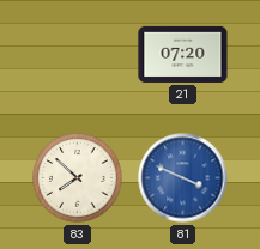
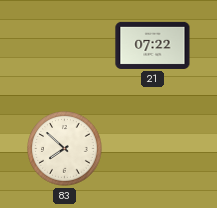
21: 07:20 -> 07:22 (153, 45)
81: 3:49 -> none (183, 178)
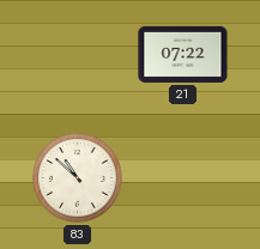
83: 7:52 -> 10:52 (78, 178)
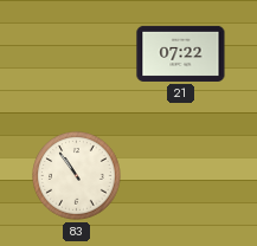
83: 10:52 -> 10:54 (77, 176)
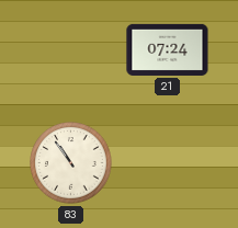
21: 07:22 -> 07:24 (168, 49)
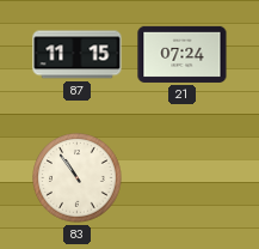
87: none -> 11:15 (78, 55)
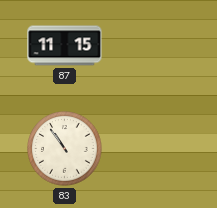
21: 07:24 -> none (183, 54)
